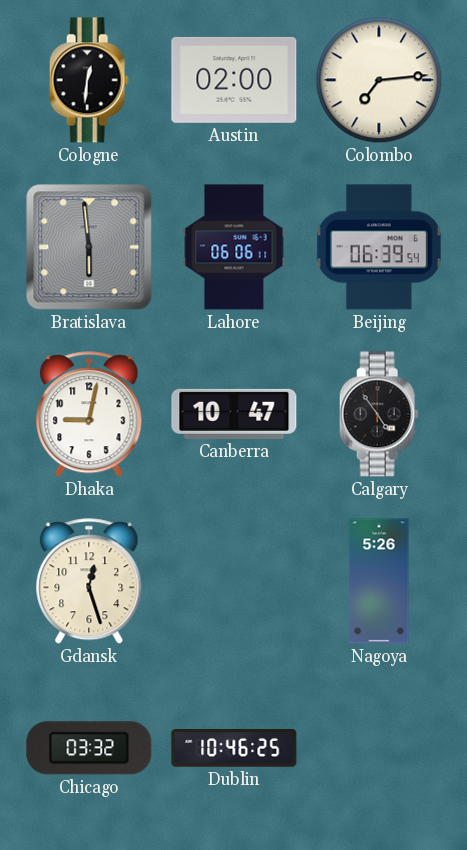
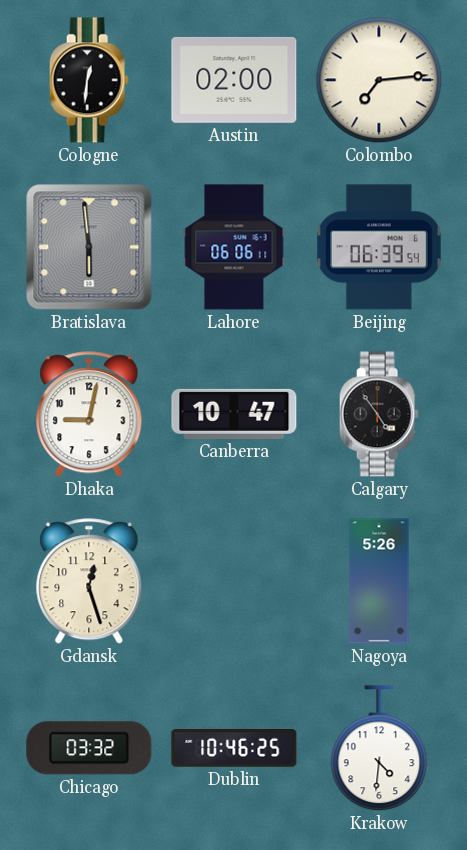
Krakow: none -> 4:31 (379, 749)
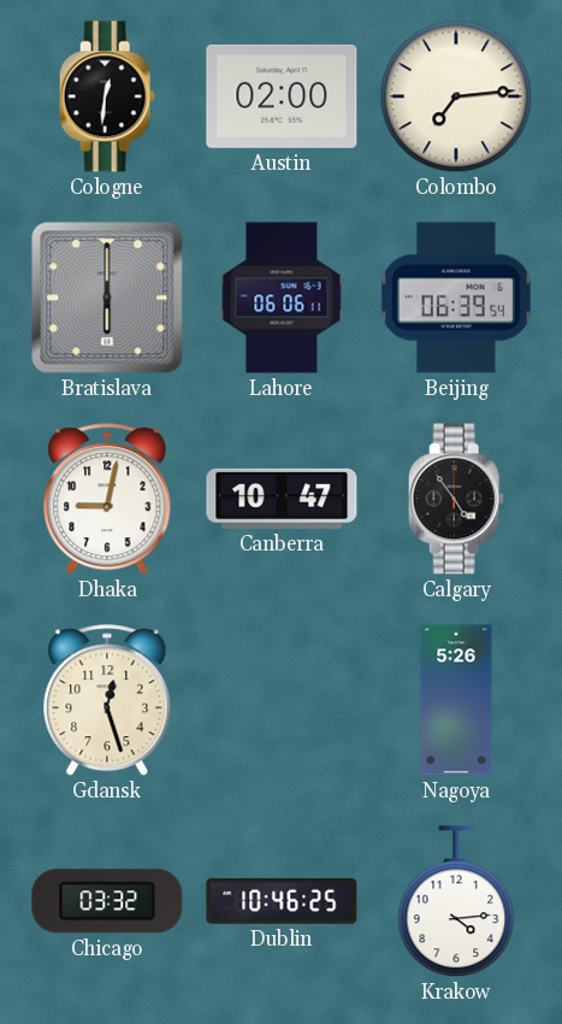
Bratislava: 5:59 -> 6:00 (107, 298)
Krakow: 4:31 -> 4:14 (456, 902)
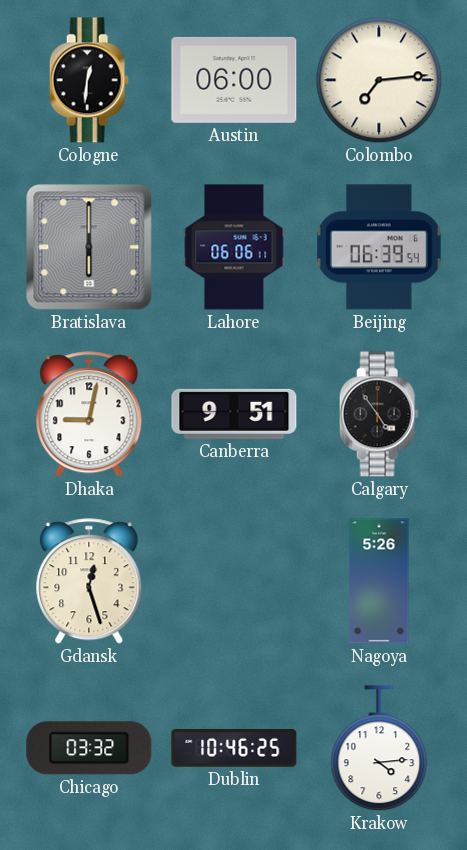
Austin: 02:00 -> 06:00 (234, 80)
Canberra: 10:47 -> 9:51 (234, 414)
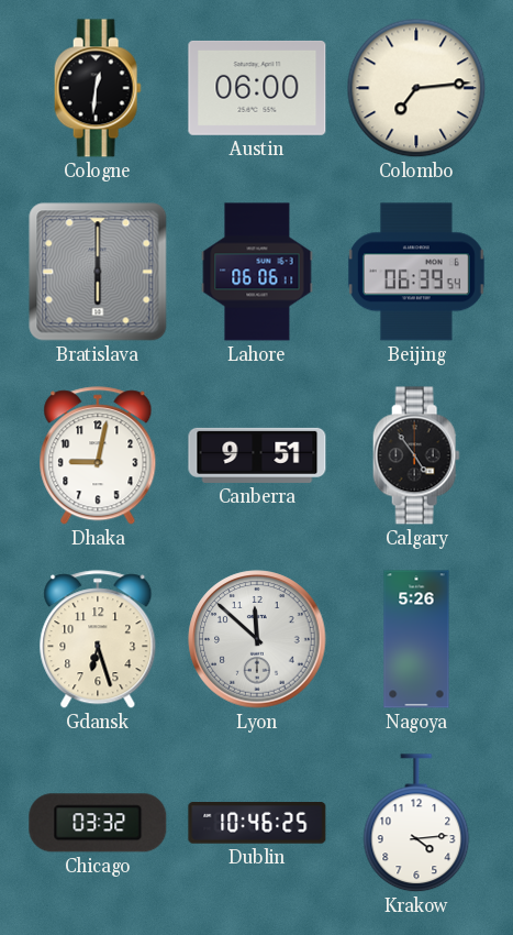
Gdansk: 12:27 -> 6:27 (98, 640)
Lyon: none -> 11:52 (257, 639)
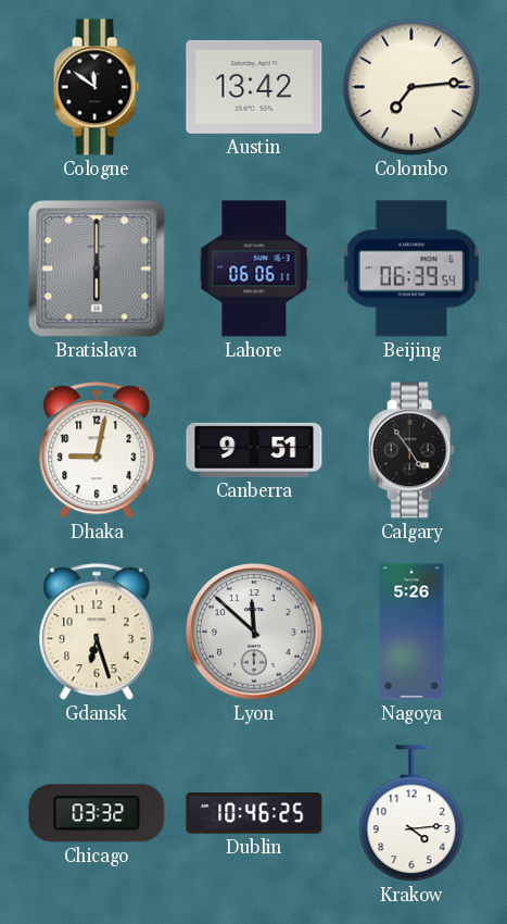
Cologne: 12:31 -> 11:51 (97, 87)
Austin: 06:00 -> 13:42 (254, 87)
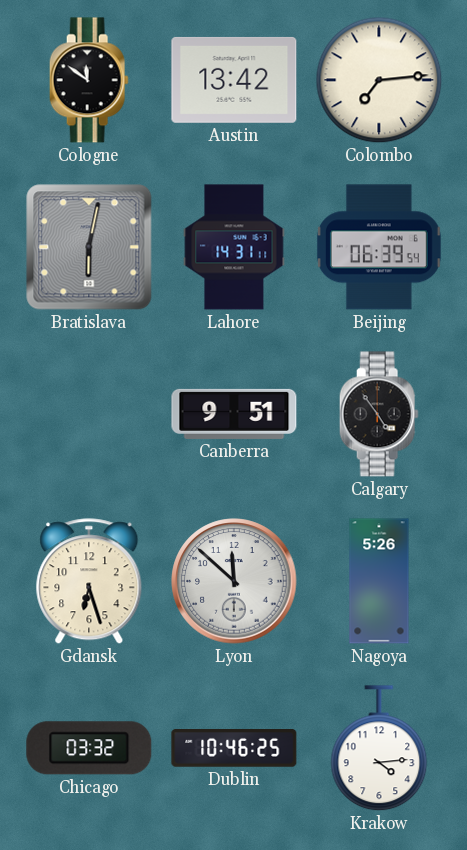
Bratislava: 6:00 -> 6:02 (89, 247)
Lahore: 06:06 -> 14:31 (234, 247)
Dhaka: 9:02 -> none (97, 451)
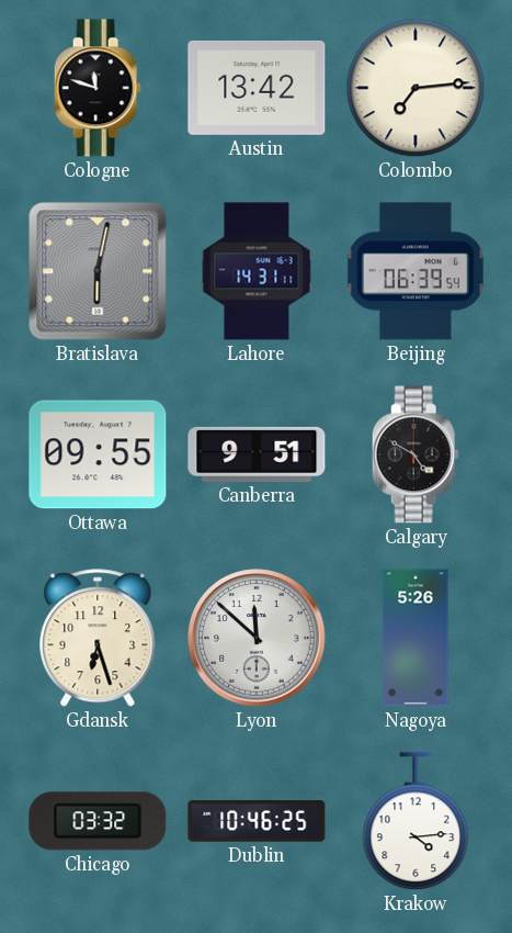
Cologne: 11:51 -> 11:48 (98, 88)
Ottawa: none -> 09:55 (98, 454)
Calgary: 4:54 -> 4:50 (416, 454)
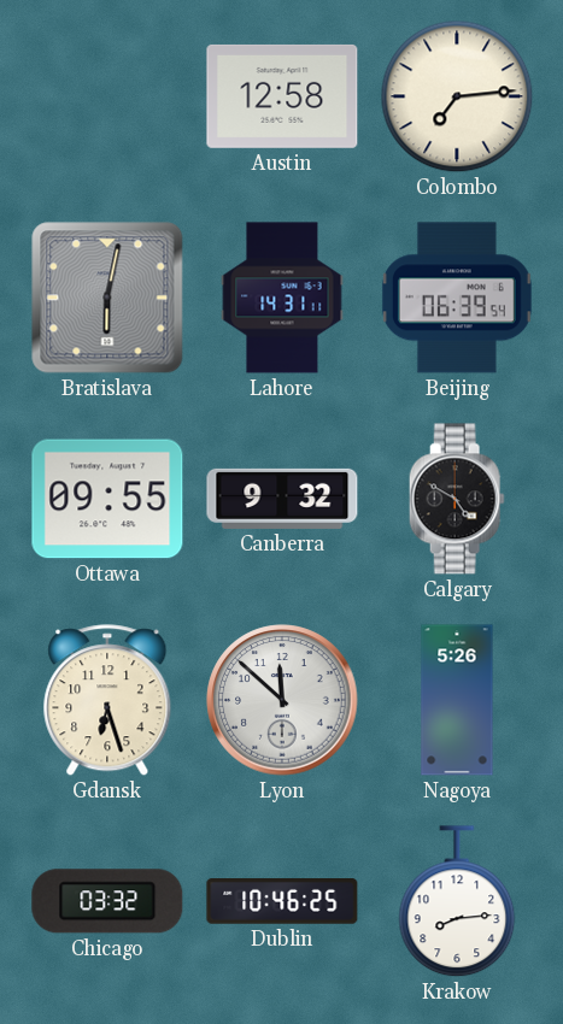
Cologne: 11:48 -> none (98, 88)
Austin: 13:42 -> 12:58 (282, 96)
Canberra: 9:51 -> 9:32 (282, 499)
Krakow: 4:14 -> 8:14 (457, 902)
